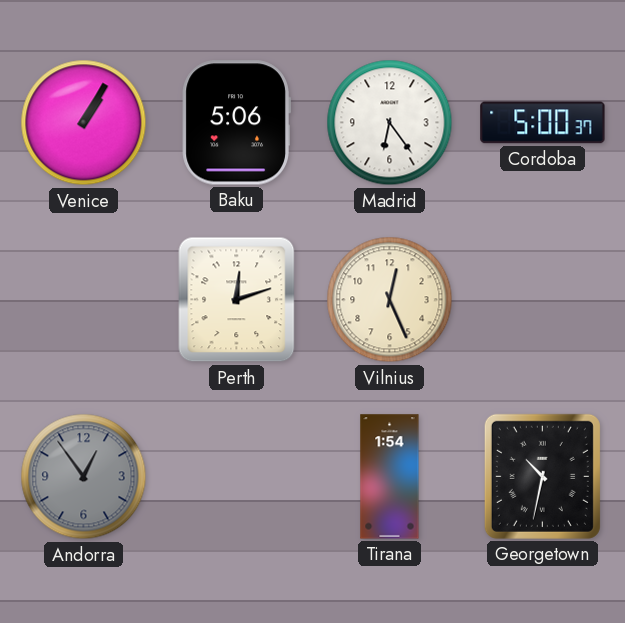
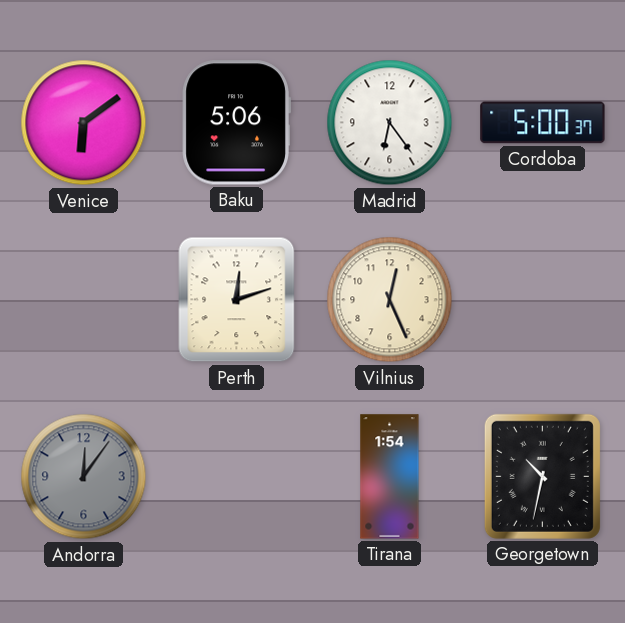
Venice: 1:05 -> 6:09 (84, 123)
Andorra: 12:54 -> 12:06 (84, 477)
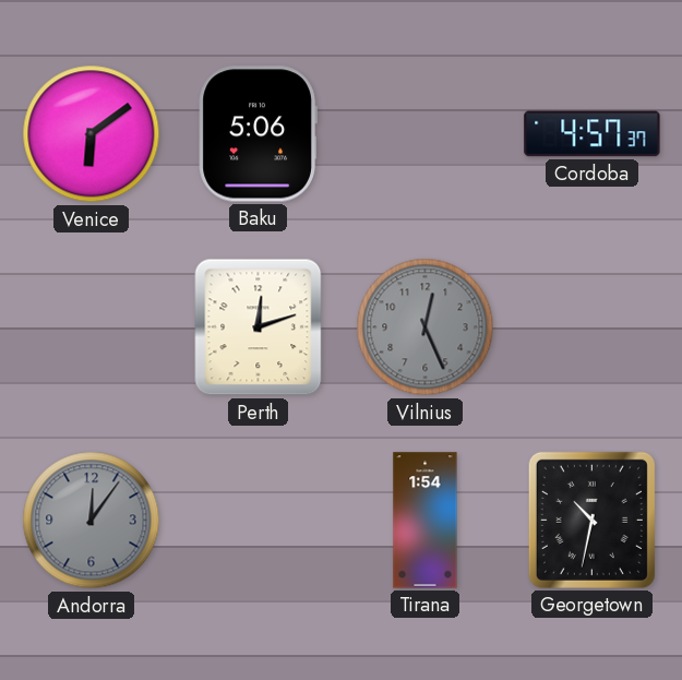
Madrid: 6:24 -> none (390, 123)
Cordoba: 5:00 -> 4:57 (593, 134)
Vilnius dial: cream -> grey (426, 327)
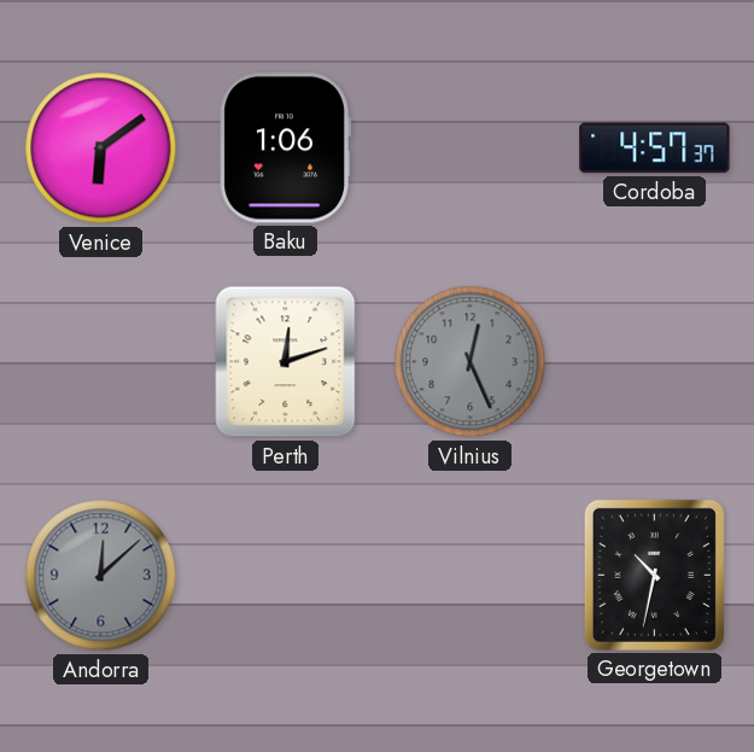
Baku: 5:06 -> 1:06 (285, 148)
Andorra: 12:06 -> 12:08 (101, 576)
Tirana: 1:54 -> none (426, 521)
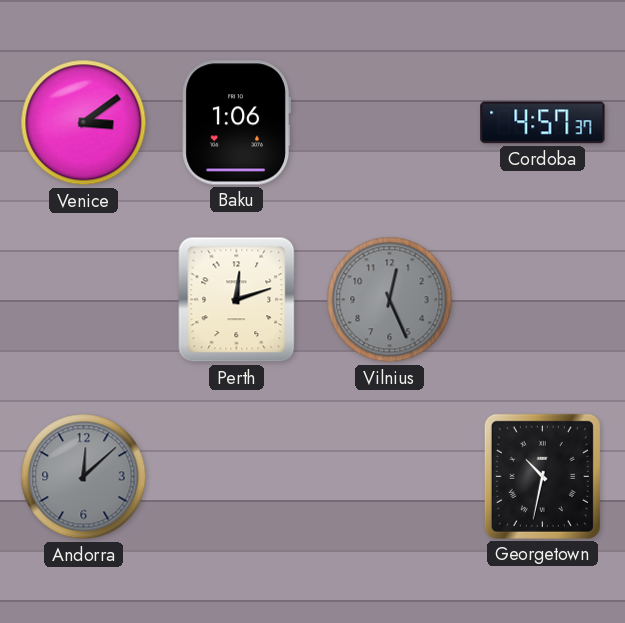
Venice: 6:09 -> 3:09 (84, 123)
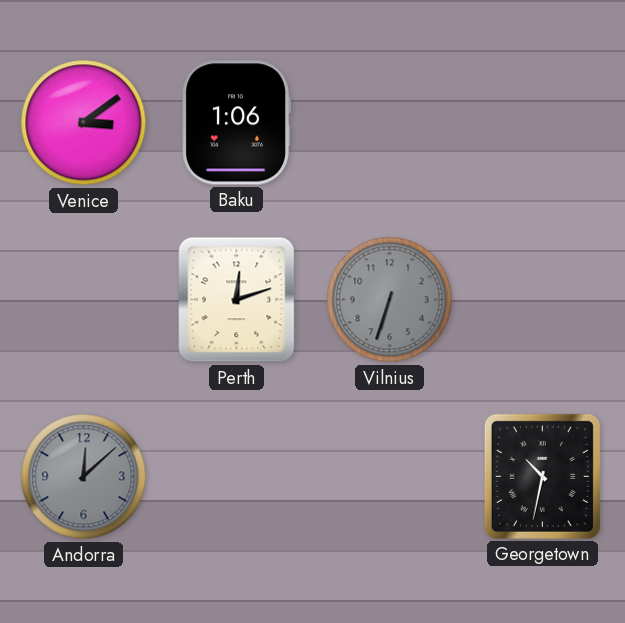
Cordoba: 4:57 -> none (543, 123)
Vilnius: 12:26 -> 6:33 (390, 300)
